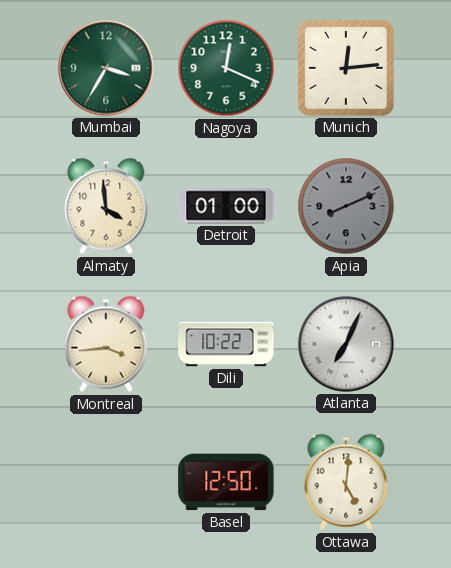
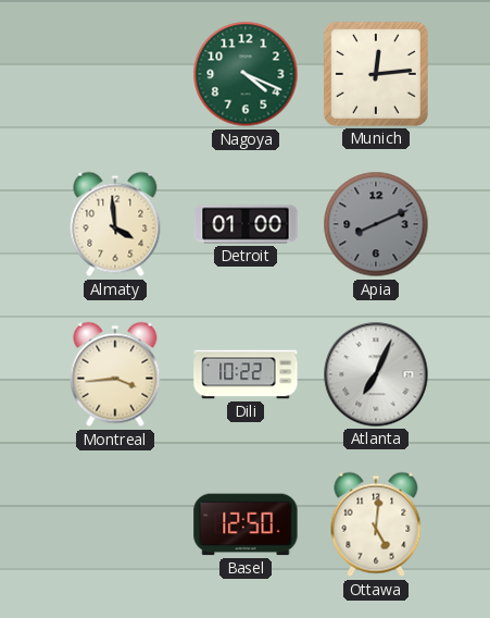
Mumbai: 3:35 -> none (106, 68)
Nagoya: 12:19 -> 4:19 (246, 74)
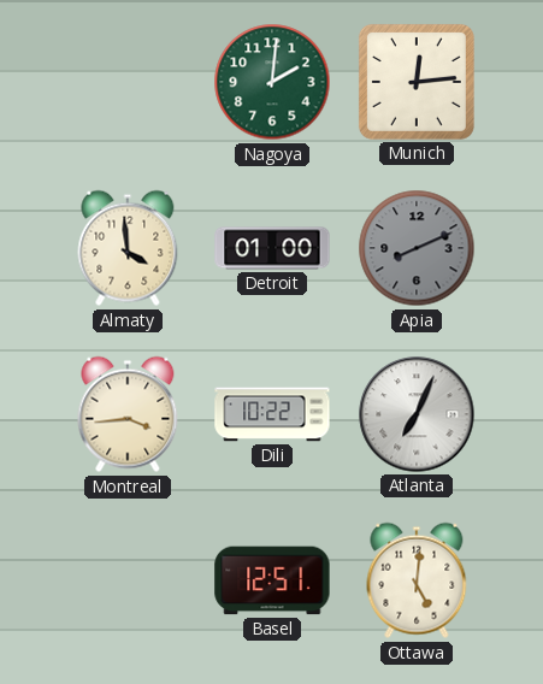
Nagoya: 4:19 -> 2:01 (272, 82)
Basel: 12:50 -> 12:51 (272, 580)
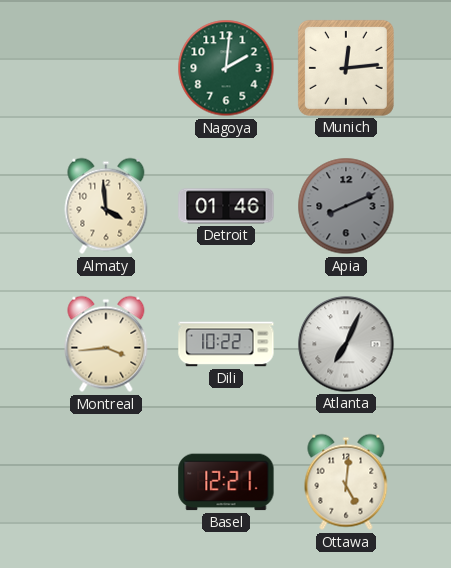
Detroit: 01:00 -> 01:46 (226, 206)
Basel: 12:51 -> 12:21 (226, 482)
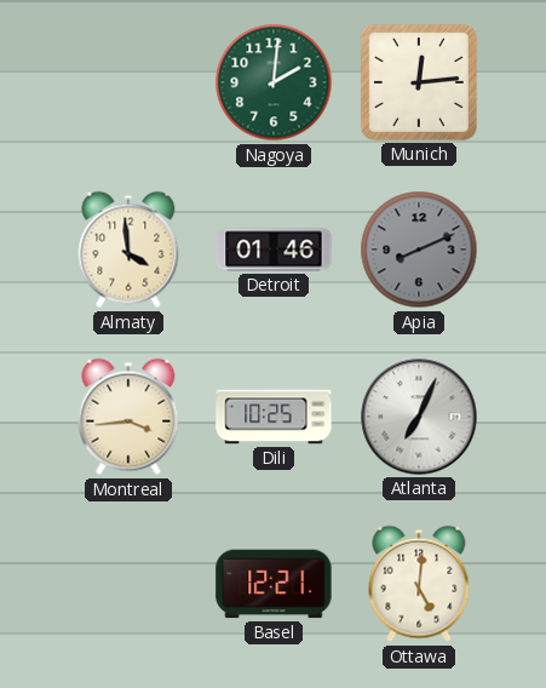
Dili: 10:22 -> 10:25 (274, 417)
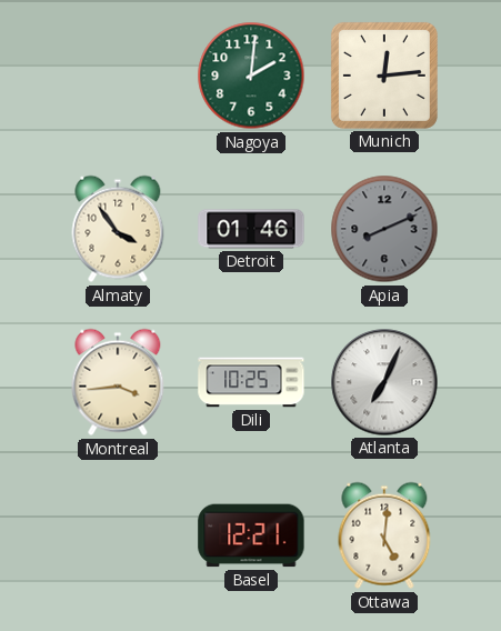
Almaty: 3:59 -> 3:54 (118, 229)
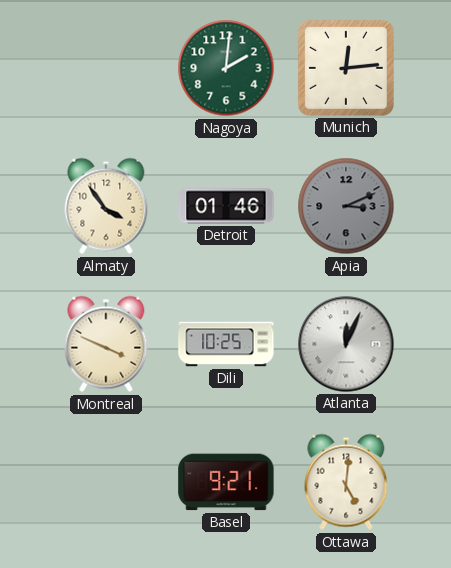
Apia: 8:11 -> 3:11 (346, 206)
Montreal: 3:44 -> 3:49 (106, 344)
Atlanta: 7:04 -> 12:04 (346, 344)
Basel: 12:21 -> 9:21 (226, 482)
